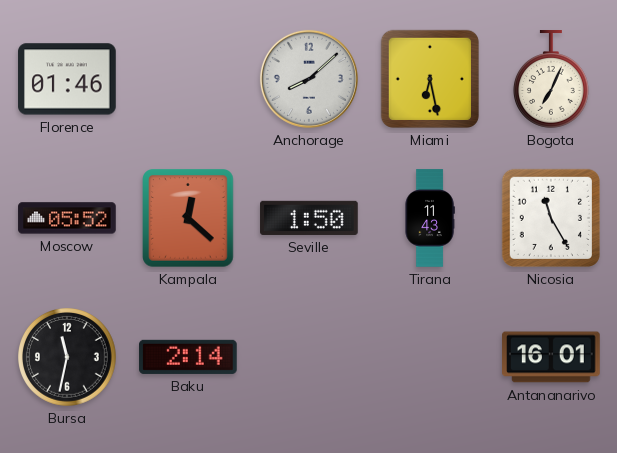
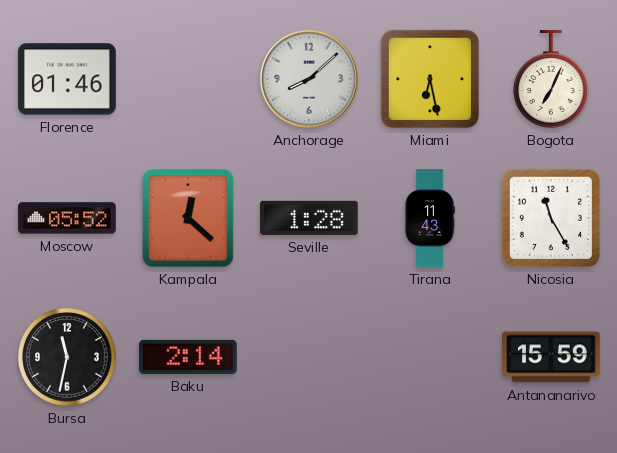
Seville: 1:50 -> 1:28 (309, 218)
Antananarivo: 16:01 -> 15:59 (551, 357)
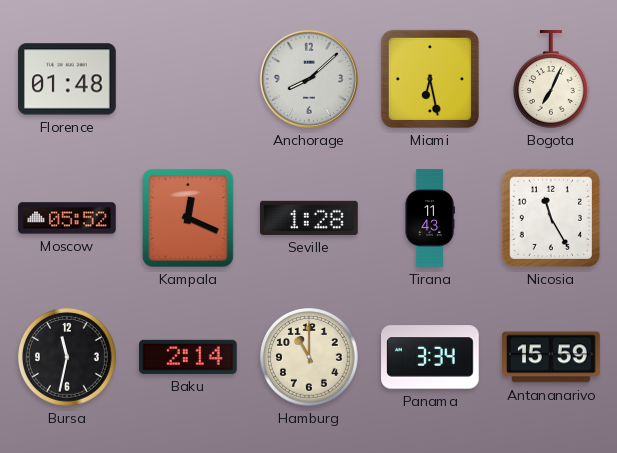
Florence: 01:46 -> 01:48 (67, 79)
Kampala: 12:22 -> 12:19 (189, 218)
Hamburg: none -> 11:00 (310, 358)
Panama: none -> 3:34 (430, 357)
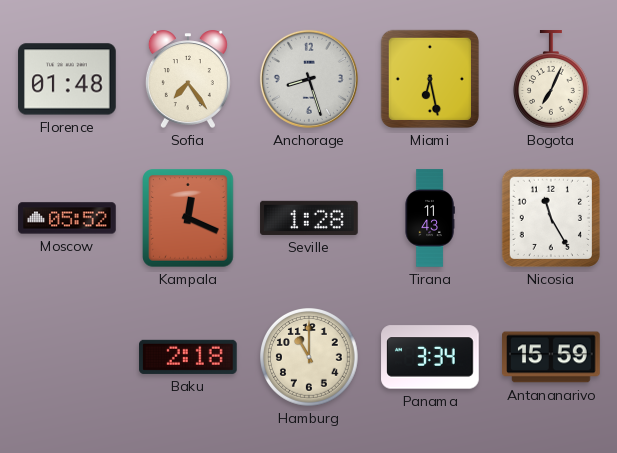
Sofia: none -> 7:24 (188, 79)
Anchorage: 8:08 -> 8:27 (309, 79)
Bursa: 11:32 -> none (68, 358)
Baku: 2:14 -> 2:18 (188, 357)
